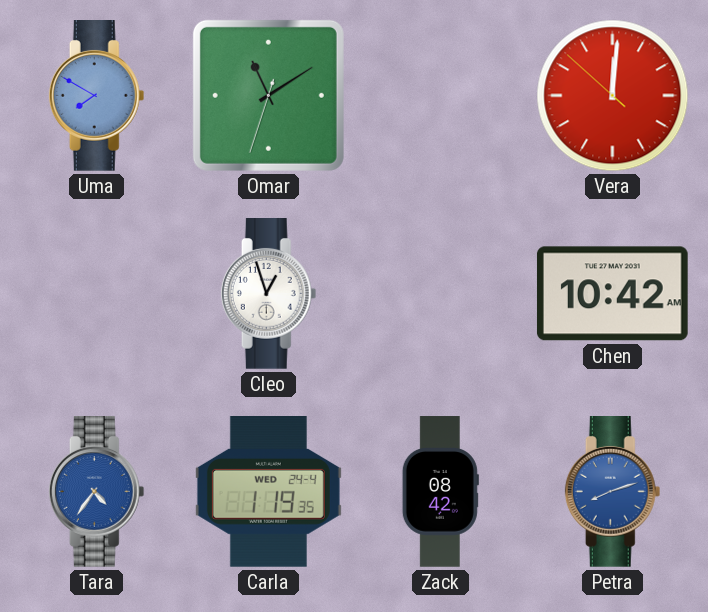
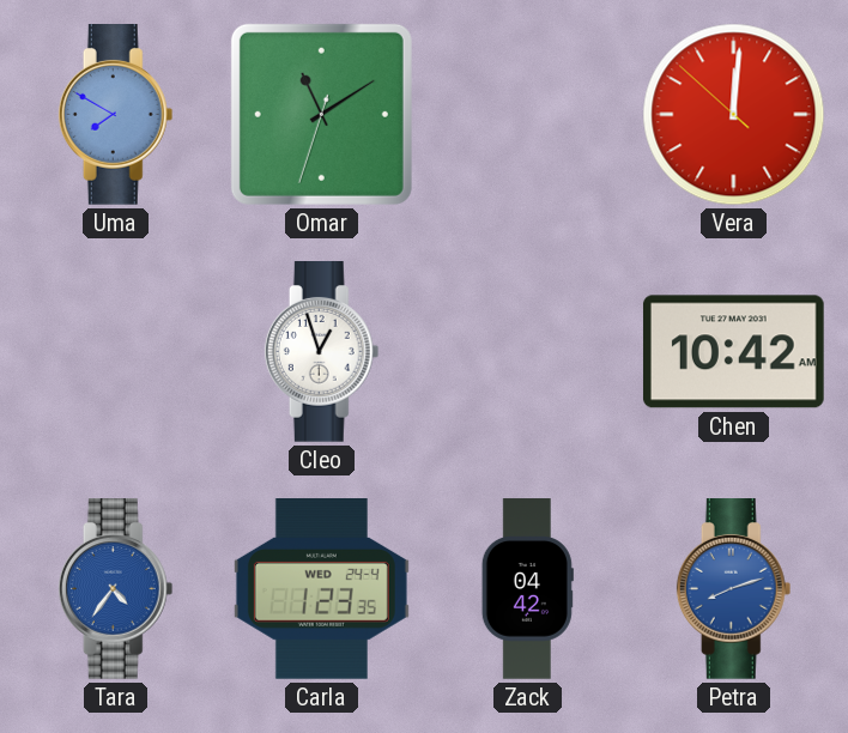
Carla: 1:19 -> 1:23 (321, 589)
Zack: 08:42 -> 04:42 (527, 589)
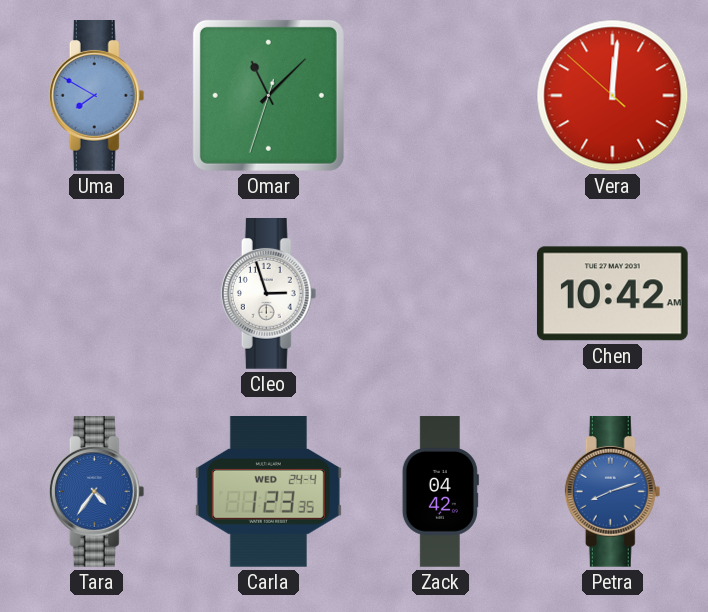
Omar: 11:09 -> 11:07 (268, 95)
Cleo: 12:57 -> 2:57 (269, 294)
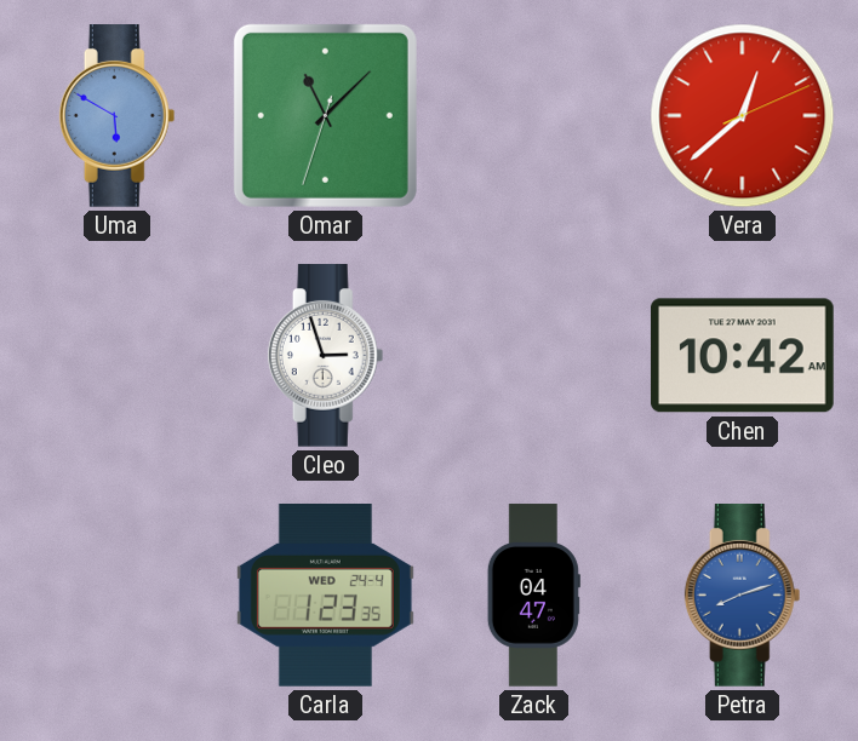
Uma: 7:50 -> 5:50 (118, 116)
Vera: 12:00 -> 12:38 (743, 116)
Tara: 4:36 -> none (97, 492)
Zack: 04:42 -> 04:47 (533, 596)
